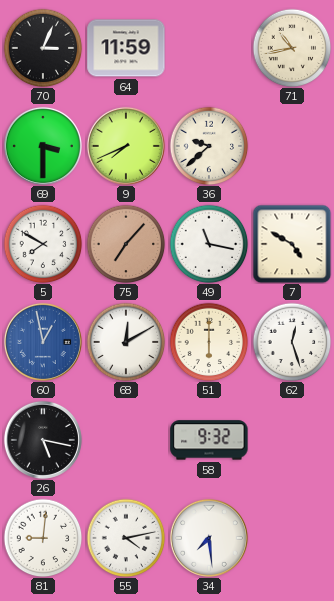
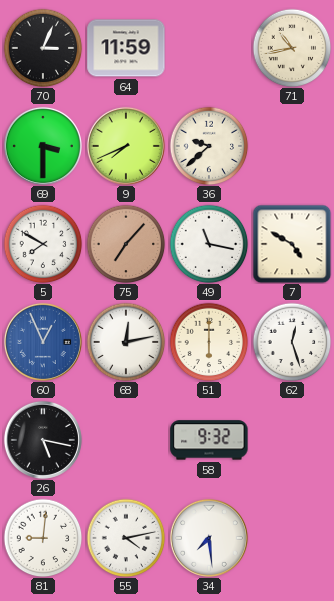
60: 12:58 -> 12:56 (43, 342)
68: 12:10 -> 12:13 (126, 342)
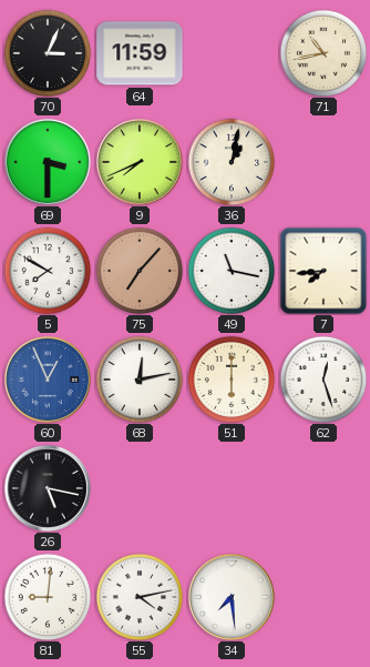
36: 9:38 -> 1:02 (232, 162)
7: 4:50 -> 7:44 (323, 271)
58: 9:32 -> none (209, 440)
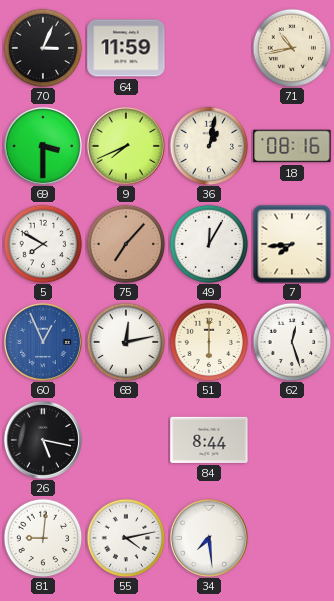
18: none -> 08:16 (292, 146)
49: 11:17 -> 12:05 (209, 244)
84: none -> 8:44 (209, 440)
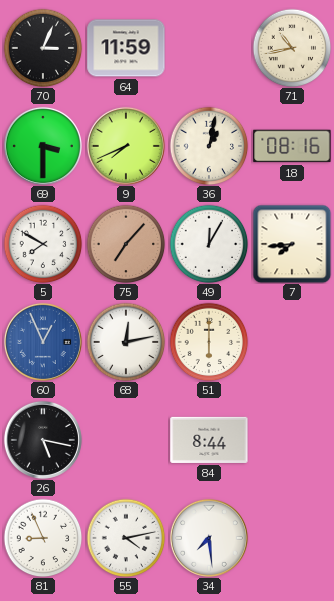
62: 12:27 -> none (292, 342)
81: 9:01 -> 8:56 (43, 538)
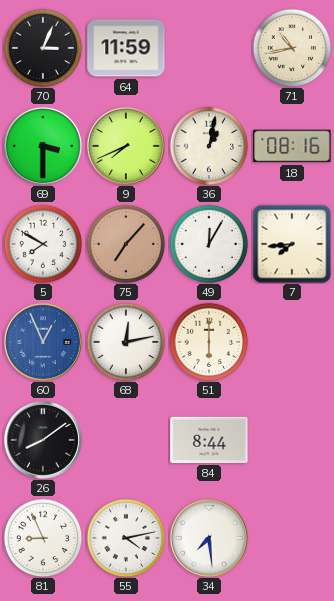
26: 5:17 -> 8:09 (43, 440)
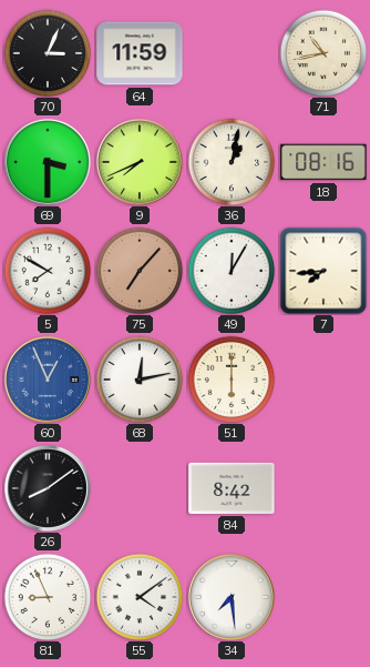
84: 8:44 -> 8:42 (232, 488)
55: 4:13 -> 4:09 (140, 597)
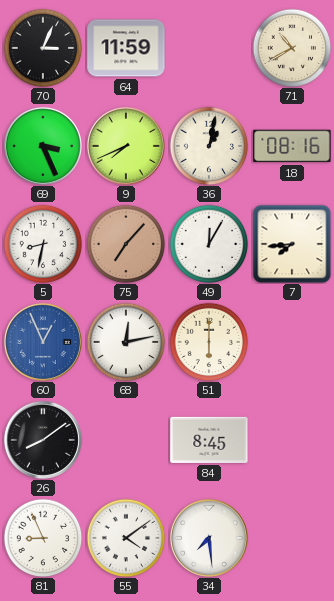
71: 10:43 -> 10:40 (292, 48)
69: 3:30 -> 3:26 (43, 146)
5: 7:50 -> 8:32 (43, 244)
84: 8:42 -> 8:45 (209, 440)
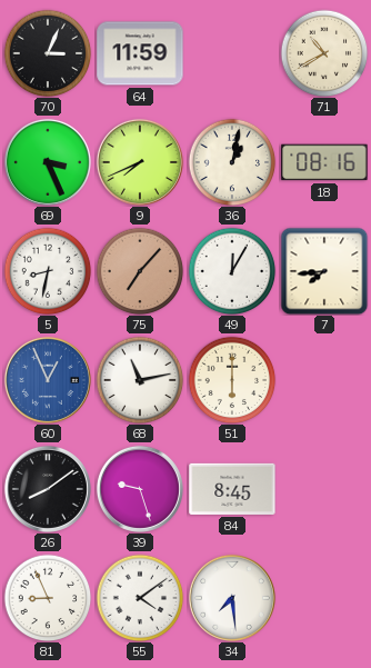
68: 12:13 -> 11:13 (140, 380)
39: none -> 9:27 (140, 489)
